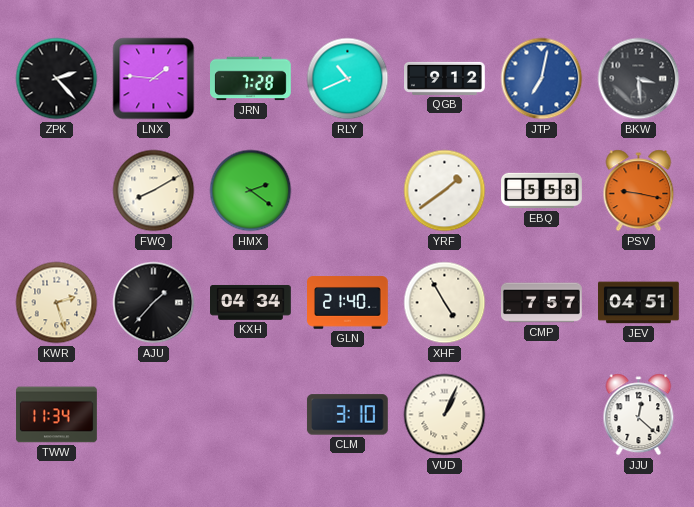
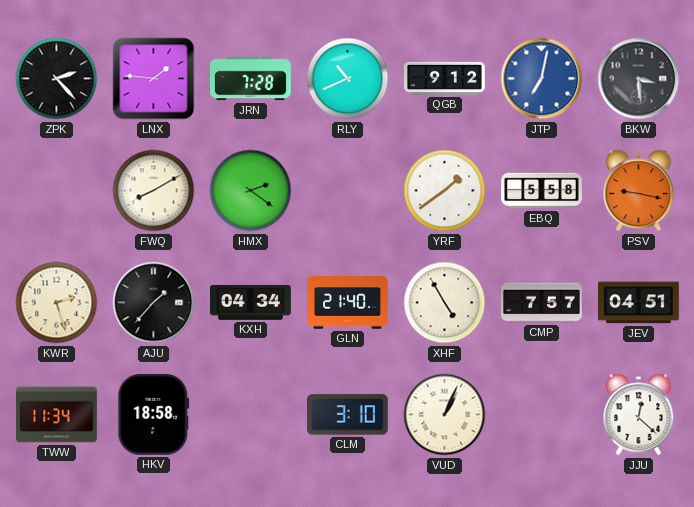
HKV: none -> 18:58 (154, 414)
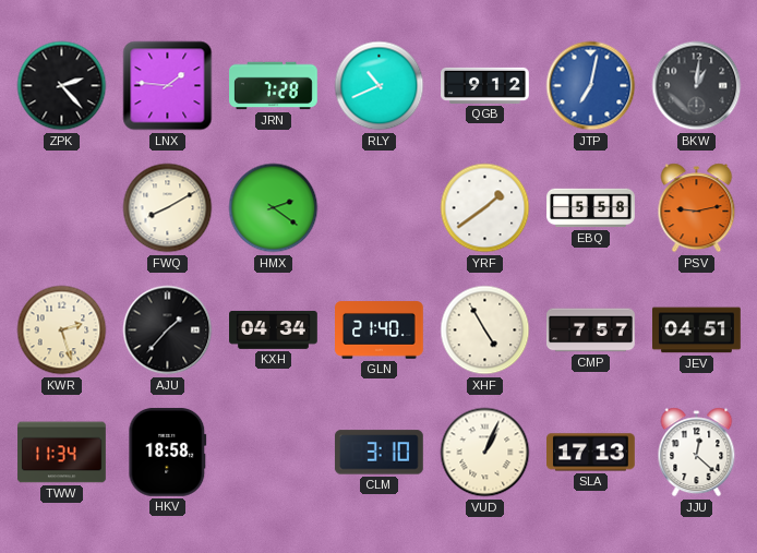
BKW: 3:29 -> 1:01 (697, 86)
PSV: 9:17 -> 9:13 (697, 208)
SLA: none -> 17:13 (591, 453)
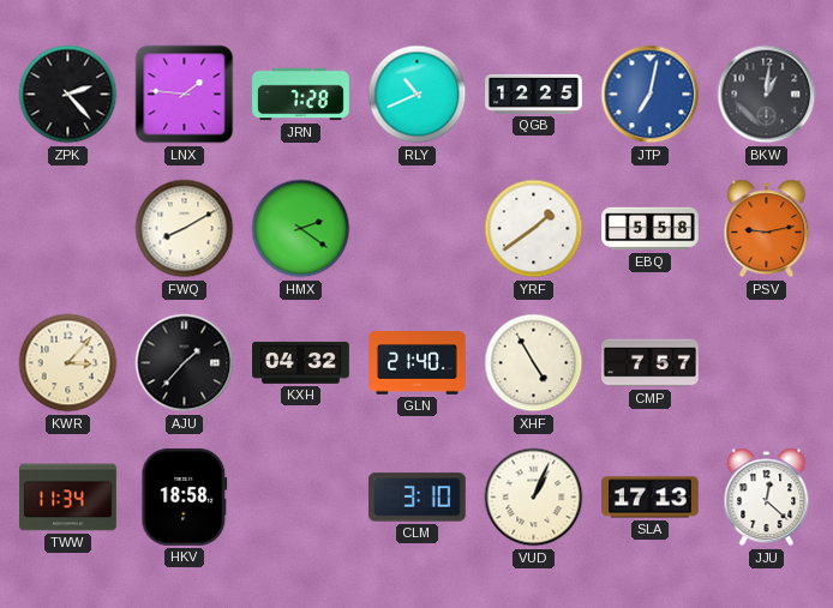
QGB: 9:12 -> 12:25 (534, 94)
KWR: 2:27 -> 3:07 (68, 363)
KXH: 04:34 -> 04:32 (301, 362)
JEV: 04:51 -> none (697, 330)
